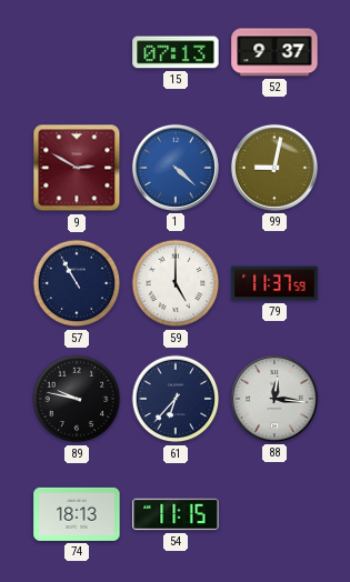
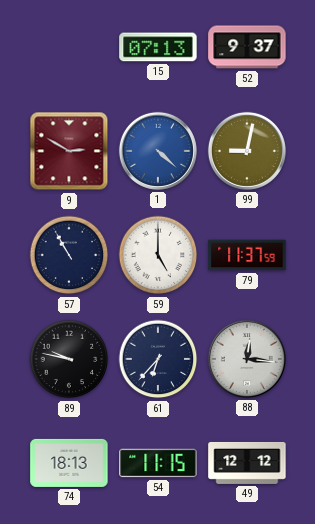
49: none -> 12:12 (247, 463)
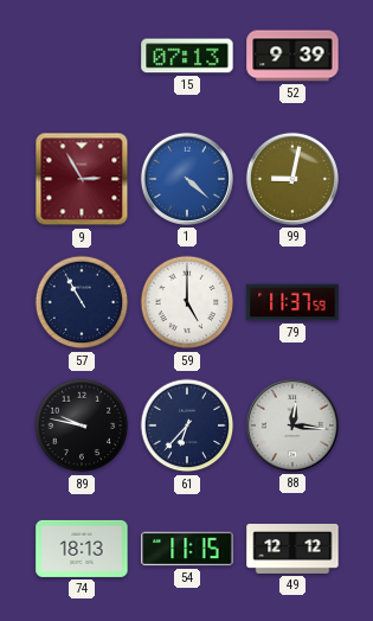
52: 9:37 -> 9:39 (292, 56)
9: 2:50 -> 2:55 (82, 179)
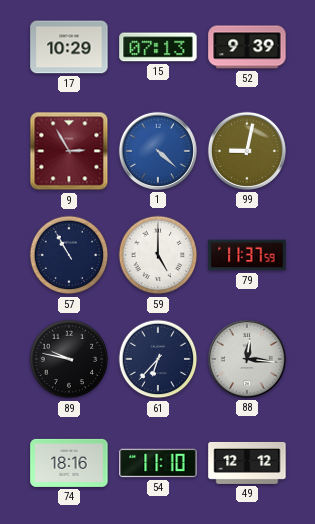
17: none -> 10:29 (69, 47)
74: 18:13 -> 18:16 (69, 463)
54: 11:15 -> 11:10 (158, 463)
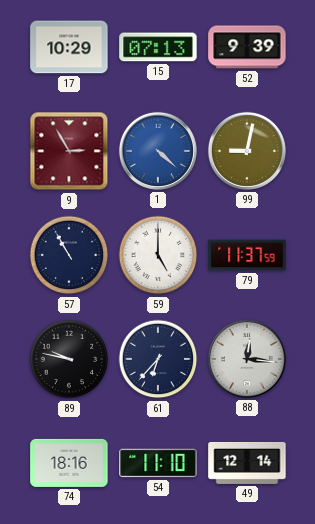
49: 12:12 -> 12:14 (247, 463)
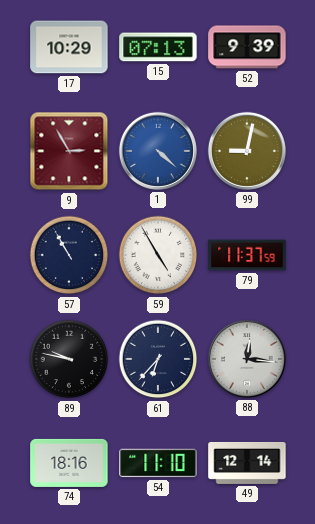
59: 5:00 -> 4:55 (158, 255)
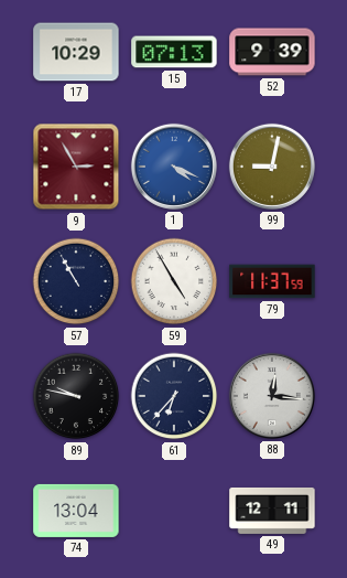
1: 4:22 -> 4:19 (174, 167)
74: 18:16 -> 13:04 (76, 511)
54: 11:10 -> none (158, 463)
49: 12:14 -> 12:11 (272, 511)
